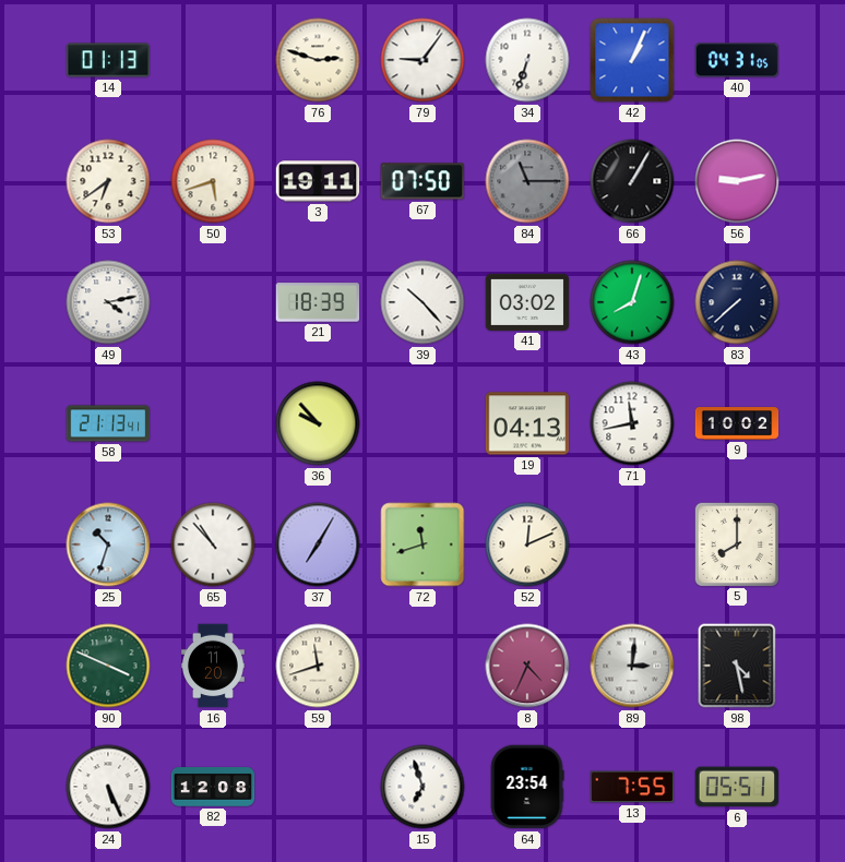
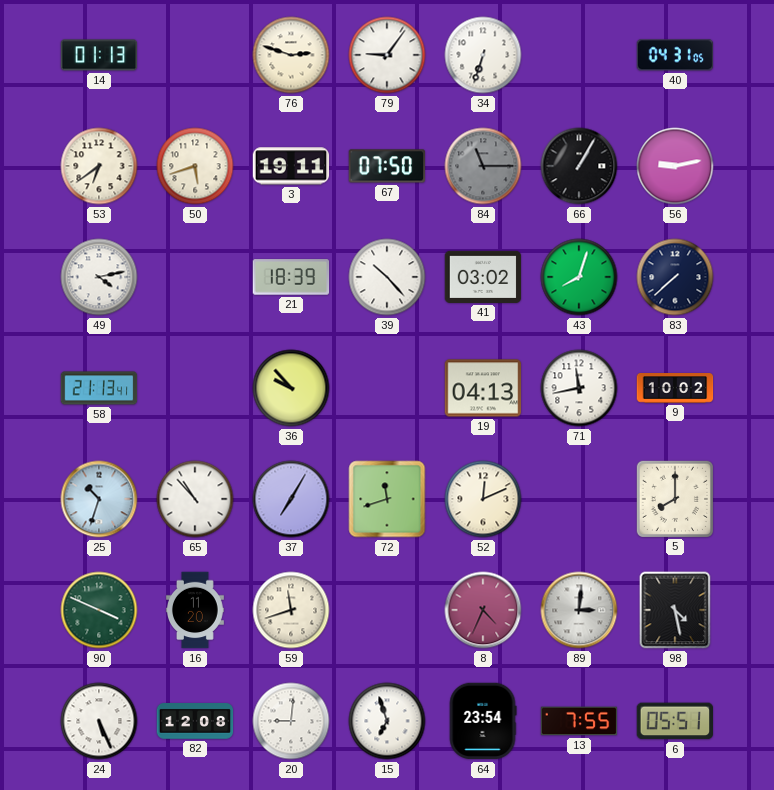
42: 1:04 -> none (632, 60)
20: none -> 9:01 (291, 721)
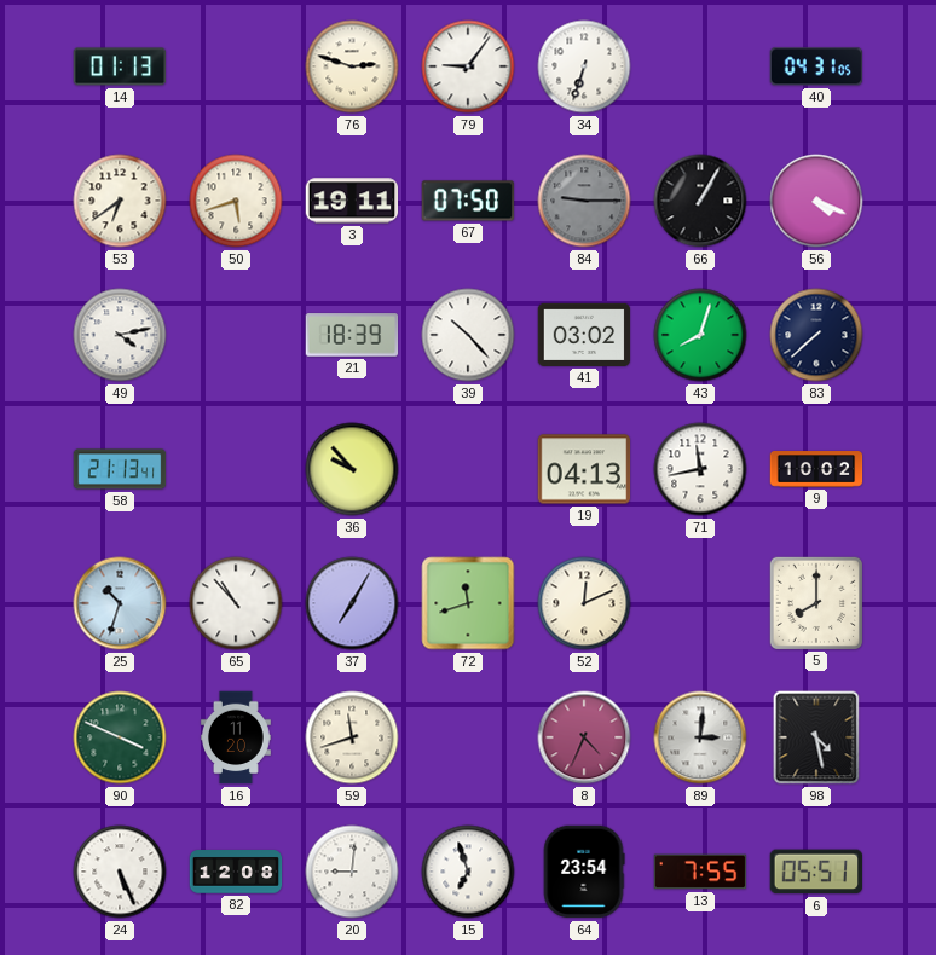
84: 11:15 -> 9:15 (584, 201)
56: 9:13 -> 4:19 (816, 201)
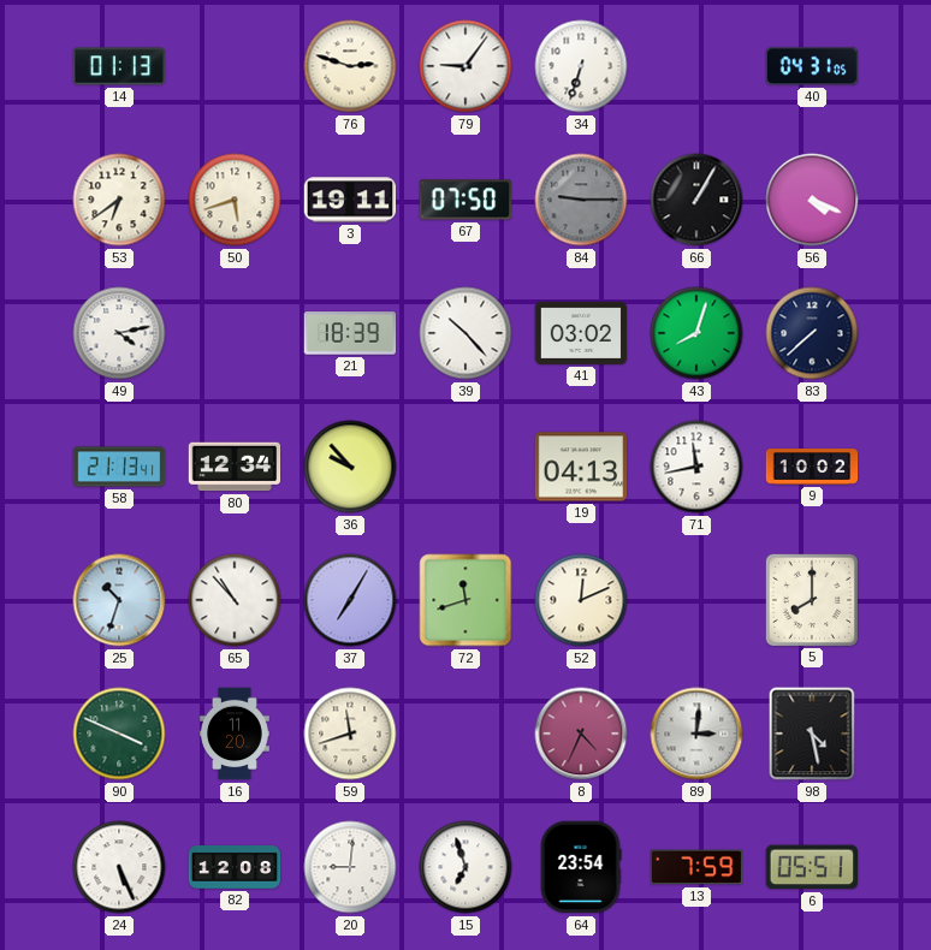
80: none -> 12:34 (235, 467)
13: 7:55 -> 7:59 (696, 867)
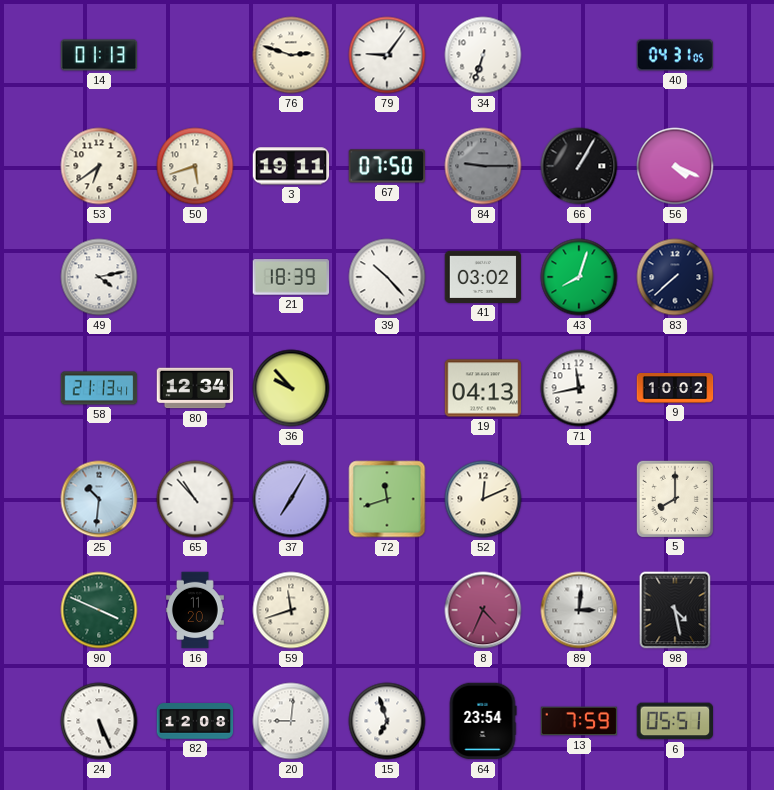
25: 10:33 -> 10:31 (99, 499)
